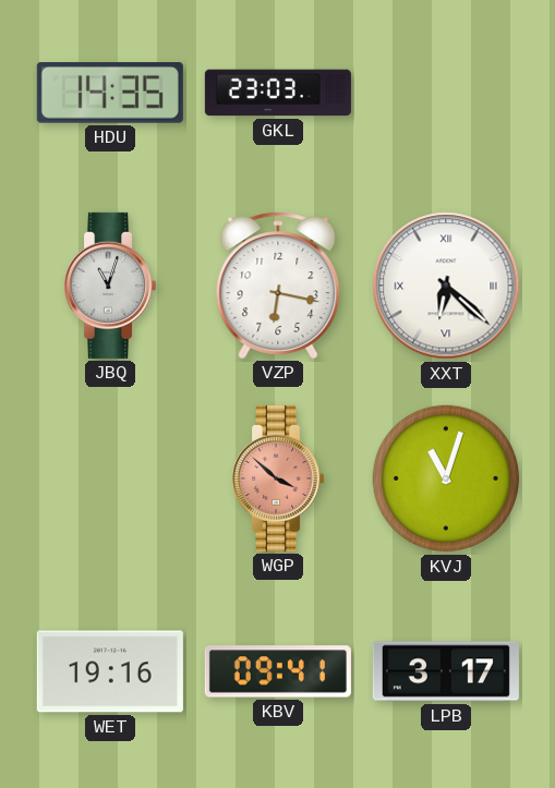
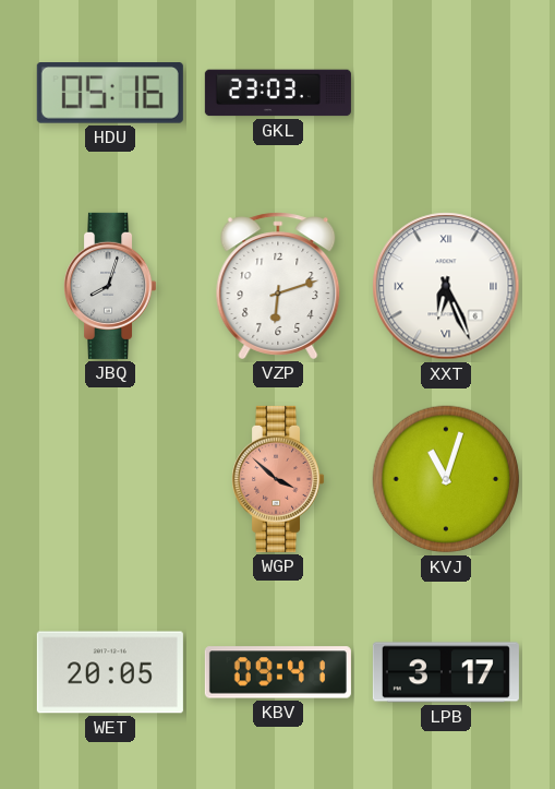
HDU: 14:35 -> 05:16 (110, 94)
JBQ: 11:03 -> 8:03 (110, 286)
VZP: 6:17 -> 6:12 (278, 286)
XXT: 6:22 -> 6:26 (446, 286)
WET: 19:16 -> 20:05 (110, 672)
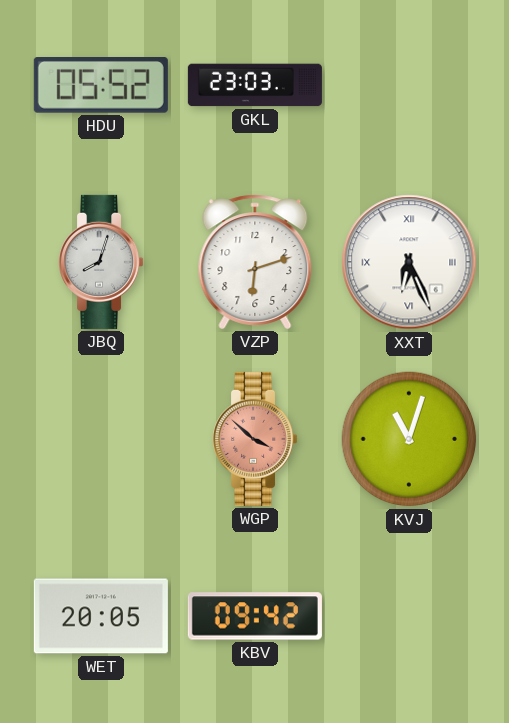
HDU: 05:16 -> 05:52 (101, 86)
KBV: 09:41 -> 09:42 (255, 616)
LPB: 3:17 -> none (446, 672)
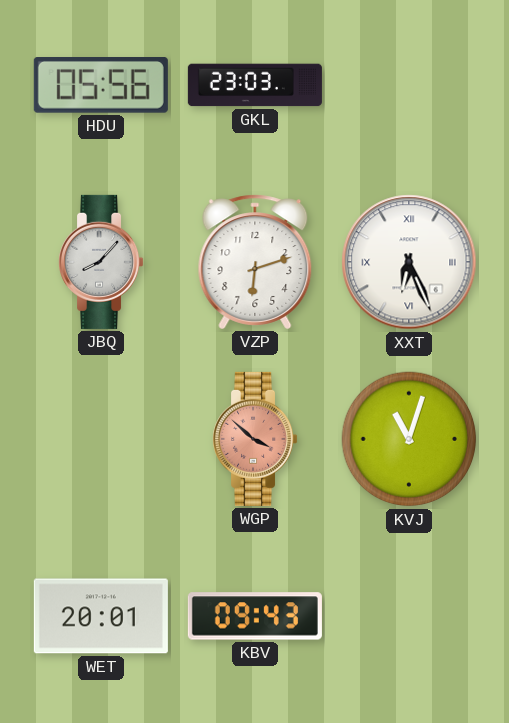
HDU: 05:52 -> 05:56 (101, 86)
JBQ: 8:03 -> 8:07 (101, 262)
WET: 20:05 -> 20:01 (101, 616)
KBV: 09:42 -> 09:43 (255, 616)
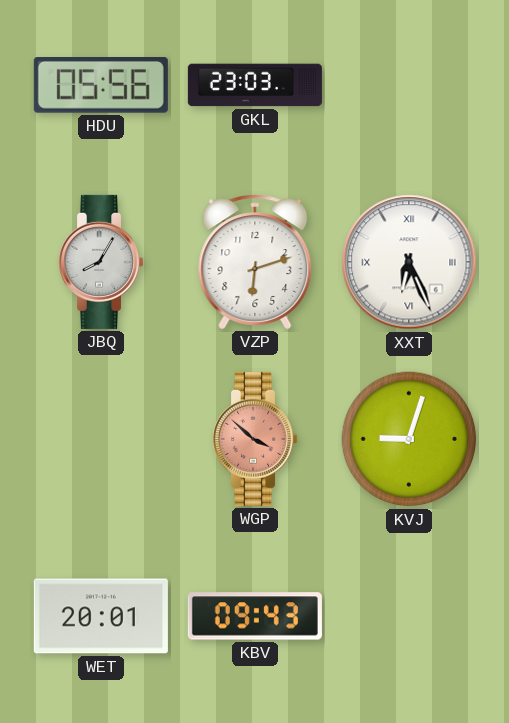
JBQ: 8:07 -> 8:05 (101, 262)
KVJ: 11:03 -> 9:03 (409, 439)
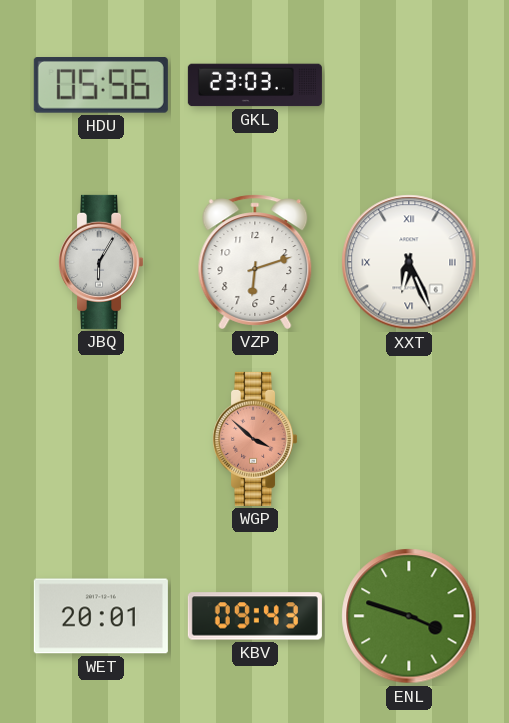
JBQ: 8:05 -> 6:05 (101, 262)
KVJ: 9:03 -> none (409, 439)
ENL: none -> 3:48 (409, 616)
